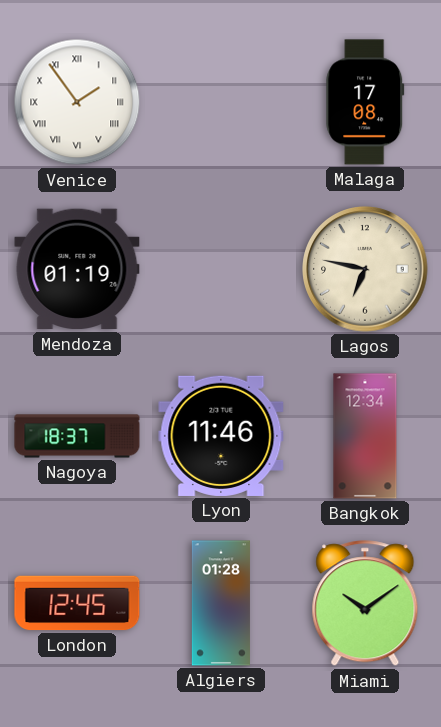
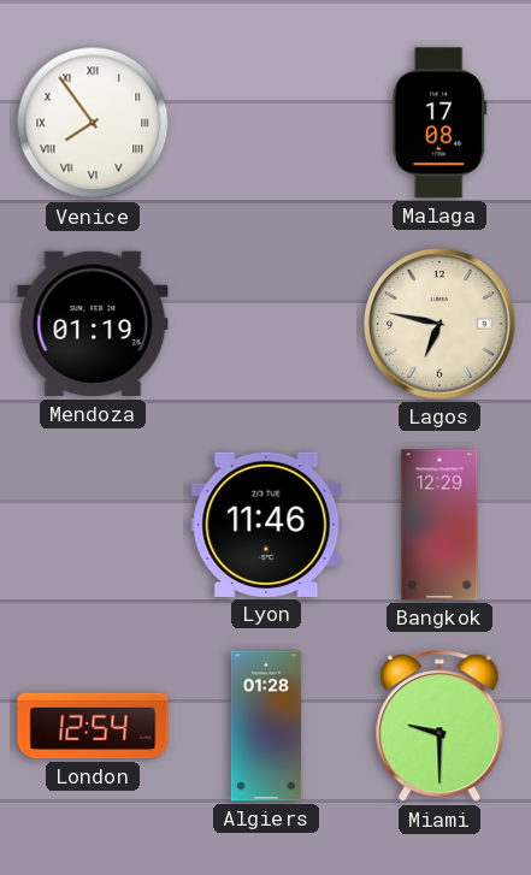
Venice: 1:54 -> 7:54 (93, 123)
Nagoya: 18:37 -> none (77, 436)
Bangkok: 12:34 -> 12:29 (439, 525)
London: 12:45 -> 12:54 (93, 726)
Miami: 10:09 -> 9:30 (439, 727)
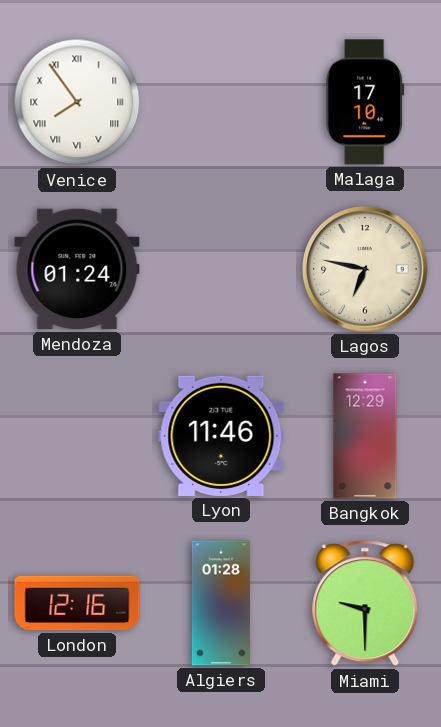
Malaga: 17:08 -> 17:10 (365, 102)
Mendoza: 01:19 -> 01:24 (77, 269)
London: 12:54 -> 12:16 (77, 603)
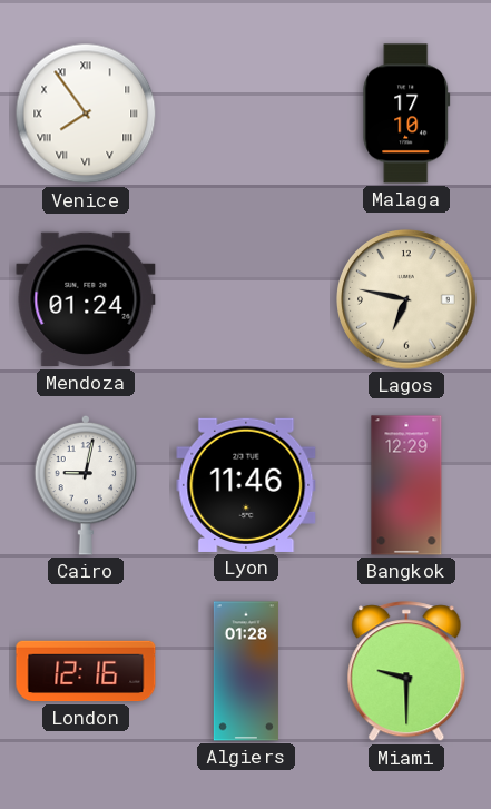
Cairo: none -> 9:02 (86, 485)
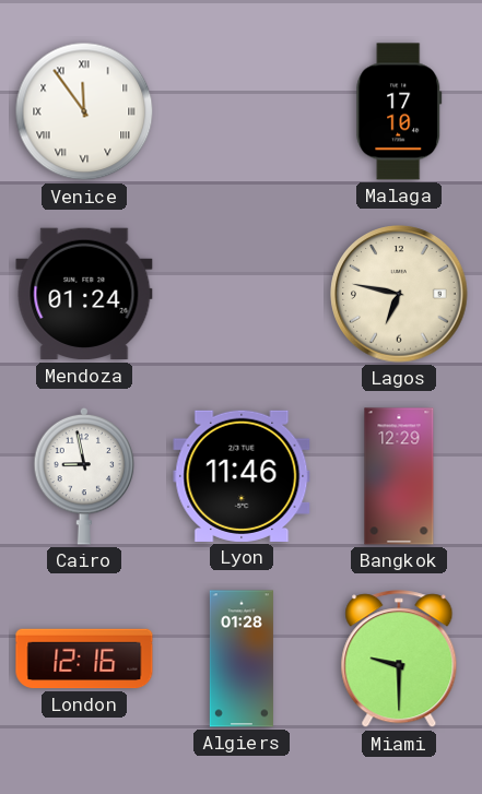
Venice: 7:54 -> 11:54 (84, 111)
Cairo: 9:02 -> 8:58 (84, 476)
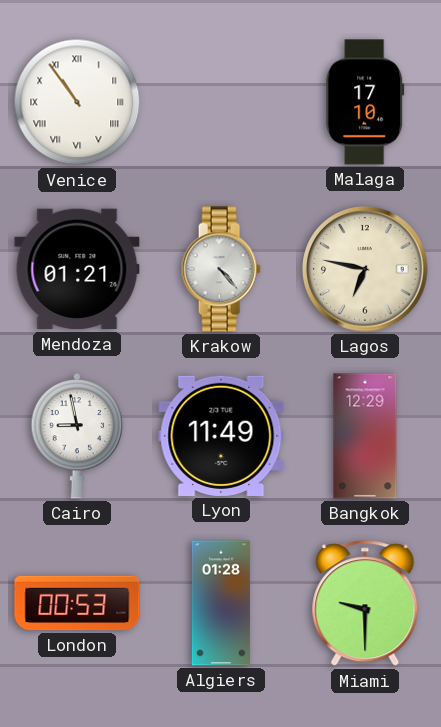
Venice: 11:54 -> 10:54 (77, 102)
Mendoza: 01:24 -> 01:21 (77, 269)
Krakow: none -> 4:23 (221, 269)
Lyon: 11:46 -> 11:49 (221, 436)
London: 12:16 -> 00:53 (77, 603)
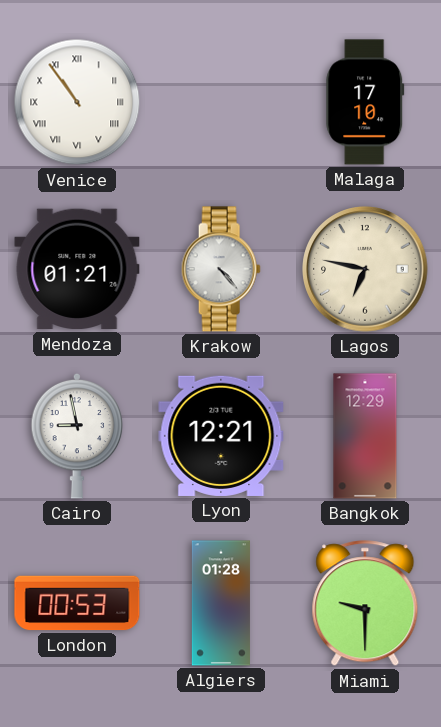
Lyon: 11:49 -> 12:21 (221, 436)
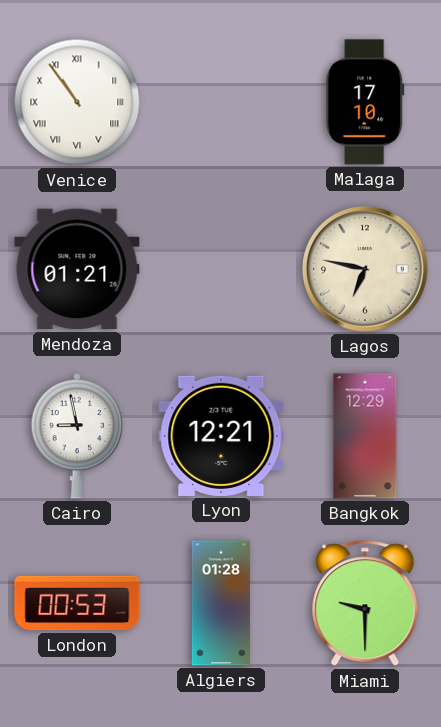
Krakow: 4:23 -> none (221, 269)
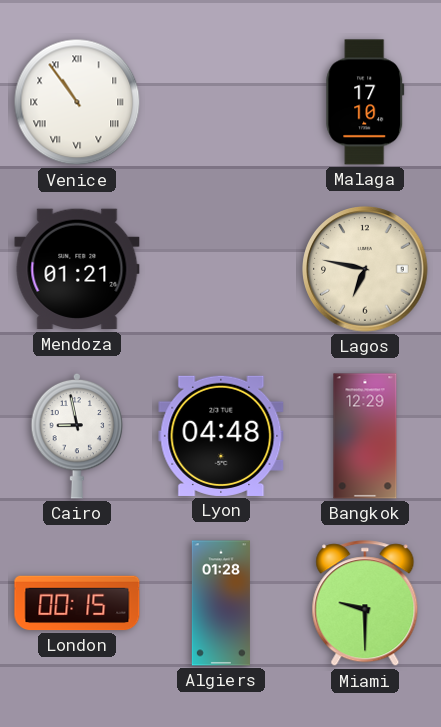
Lyon: 12:21 -> 04:48 (221, 436)
London: 00:53 -> 00:15 (77, 603)
